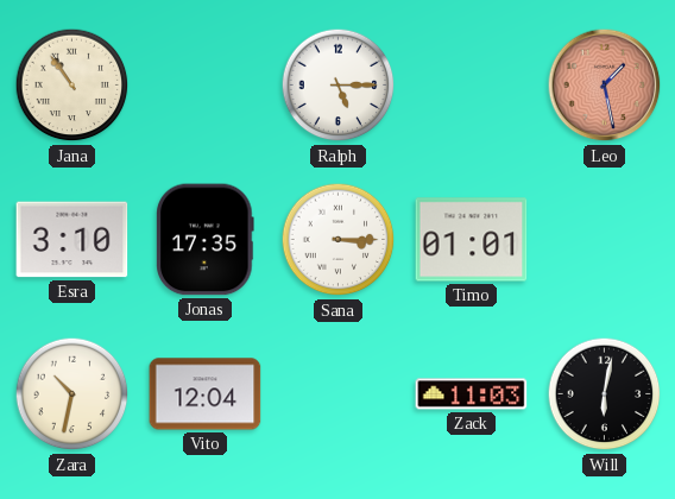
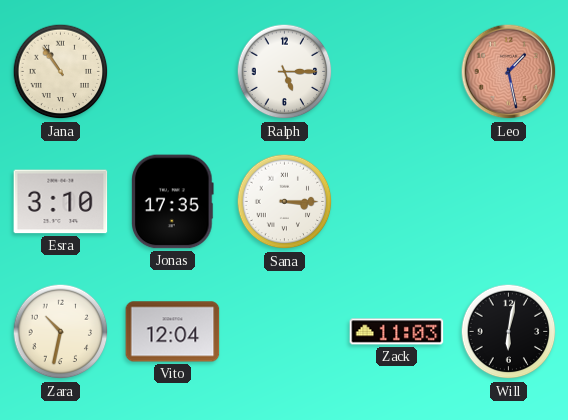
Timo: 01:01 -> none (472, 240)
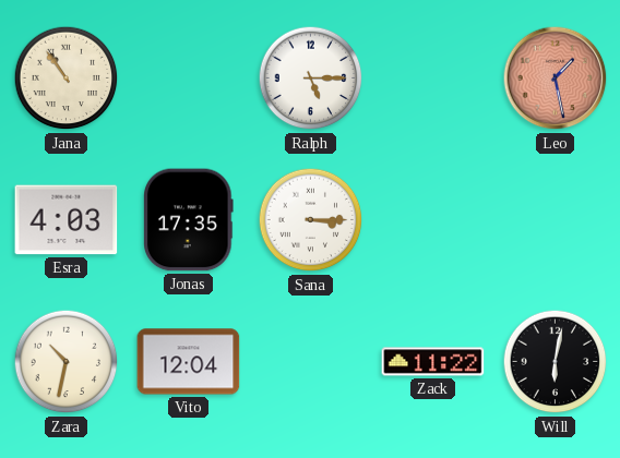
Esra: 3:10 -> 4:03 (67, 220)
Zack: 11:03 -> 11:22 (433, 362)
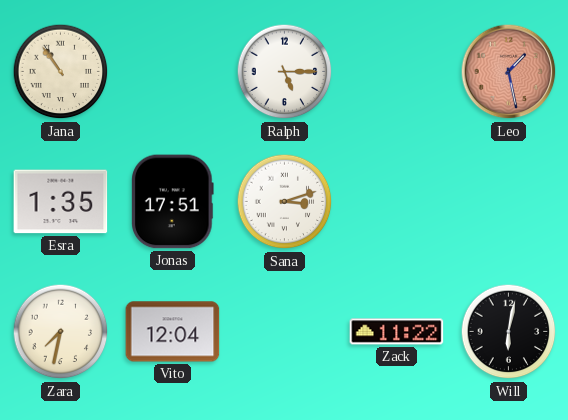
Esra: 4:03 -> 1:35 (61, 202)
Jonas: 17:35 -> 17:51 (173, 202)
Sana: 3:15 -> 3:12 (285, 202)
Zara: 10:32 -> 7:32 (61, 332)
